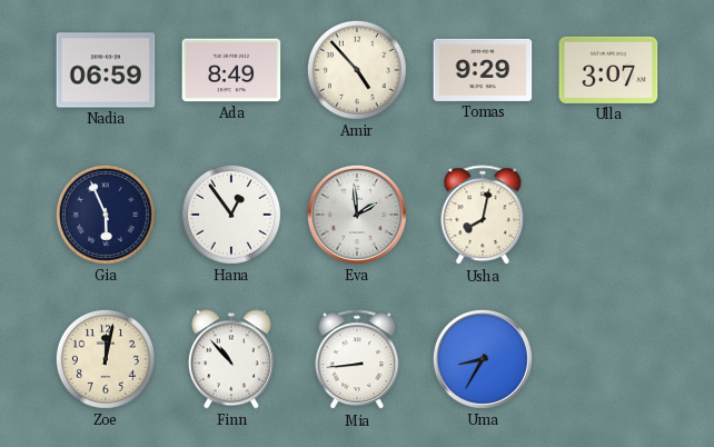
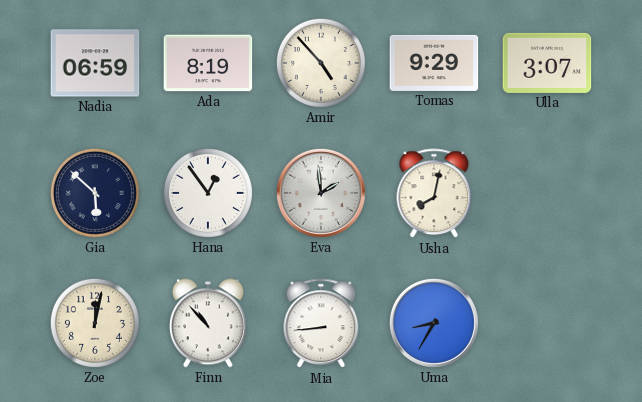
Ada: 8:49 -> 8:19 (208, 63)
Gia: 5:56 -> 5:52 (95, 193)
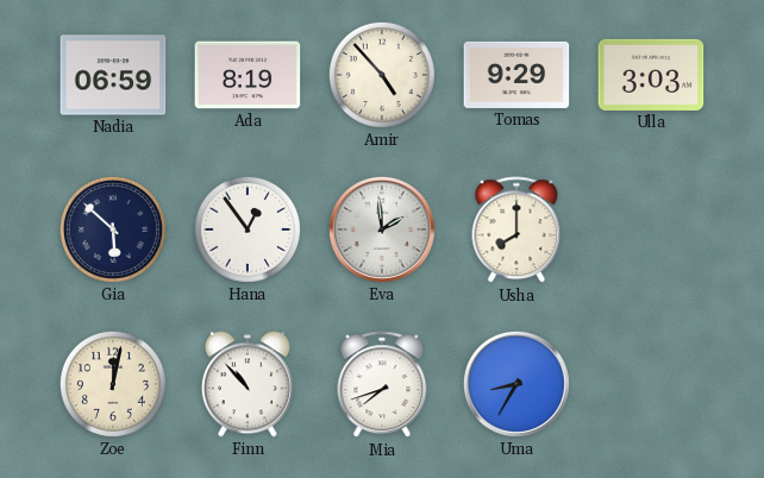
Ulla: 3:07 -> 3:03 (651, 75)
Usha: 8:02 -> 8:00 (516, 231)
Mia: 8:44 -> 7:42 (382, 385)
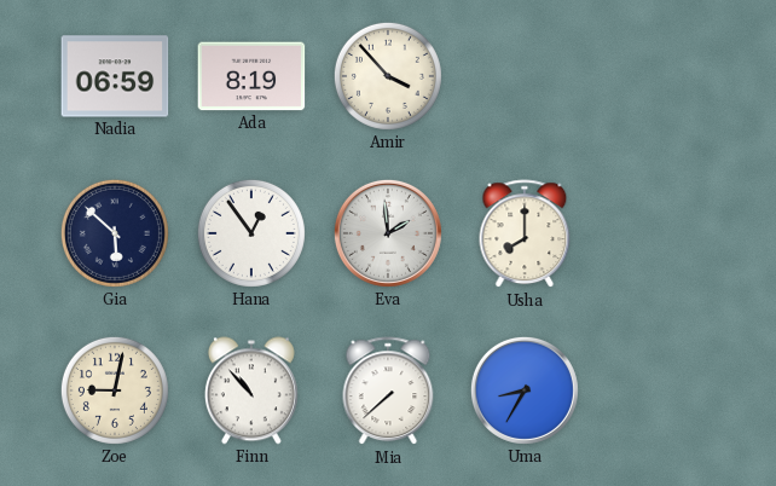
Amir: 4:53 -> 3:53 (388, 76)
Tomas: 9:29 -> none (516, 75)
Ulla: 3:03 -> none (651, 75)
Zoe: 12:02 -> 9:02 (115, 390)
Mia: 7:42 -> 7:38 (388, 392)
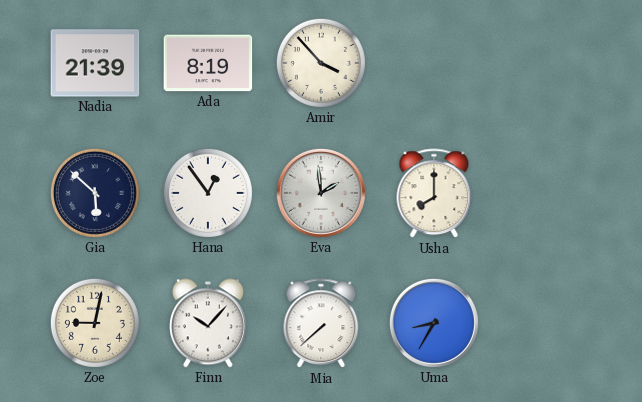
Nadia: 06:59 -> 21:39 (95, 63)
Finn: 10:53 -> 10:07 (208, 323)
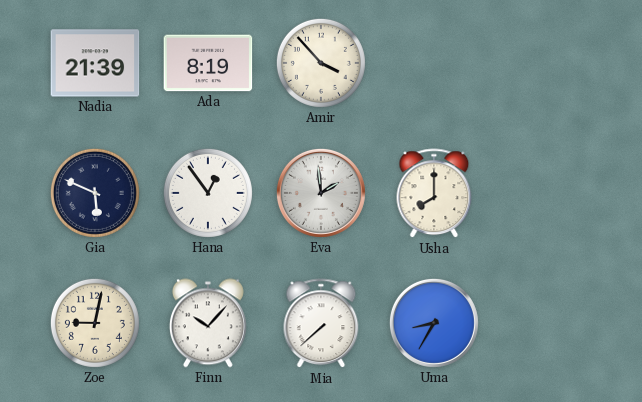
Gia: 5:52 -> 5:49 (95, 193)
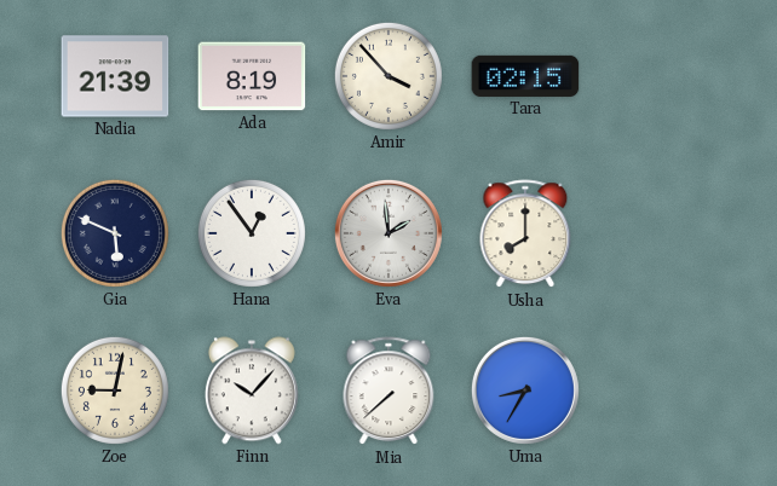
Tara: none -> 02:15 (525, 76)
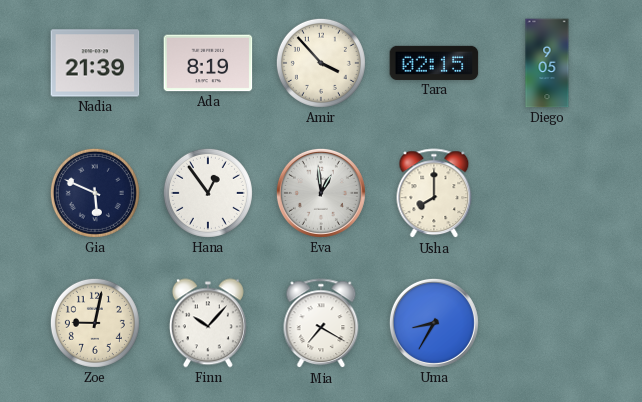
Diego: none -> 9:05 (547, 63)
Eva: 1:59 -> 12:59 (321, 193)
Mia: 7:38 -> 7:20 (321, 324)
